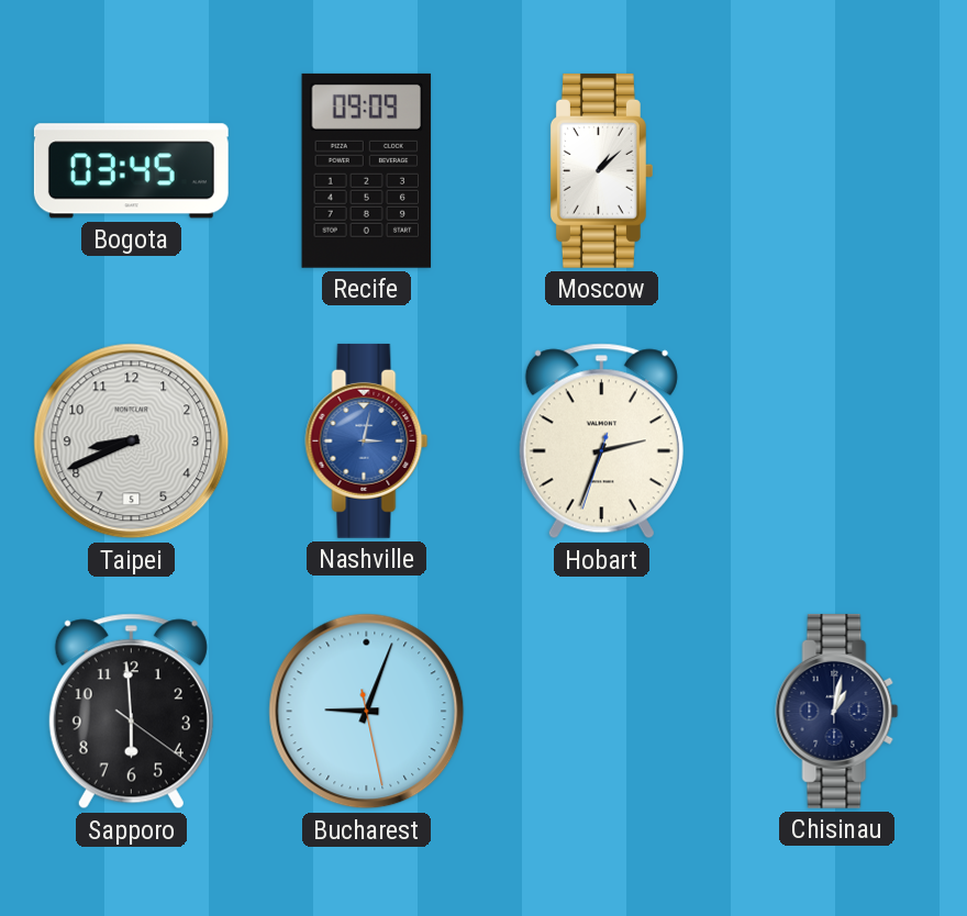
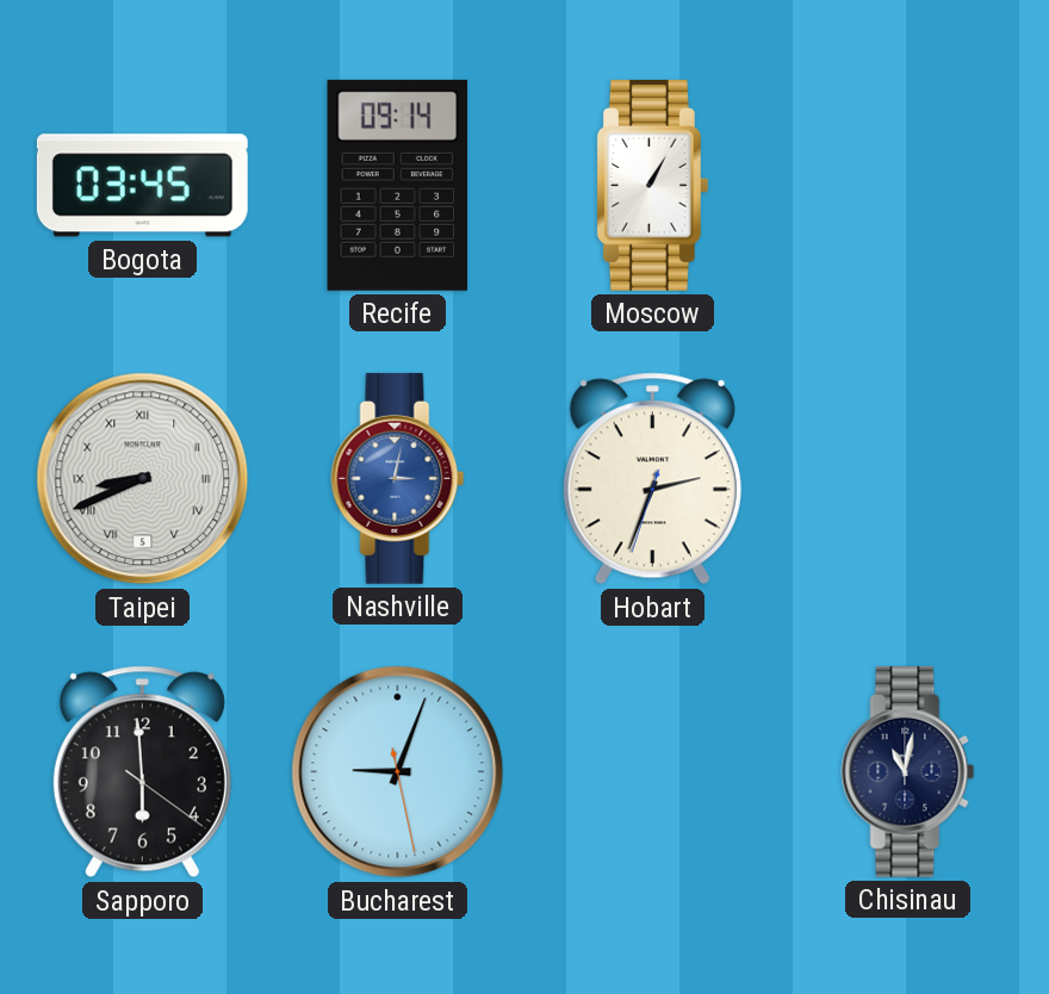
Recife: 09:09 -> 09:14 (398, 185)
Moscow: 1:08 -> 1:05 (652, 185)
Taipei numerals: Arabic -> Roman (143, 479)
Chisinau: 1:02 -> 11:02 (908, 771)
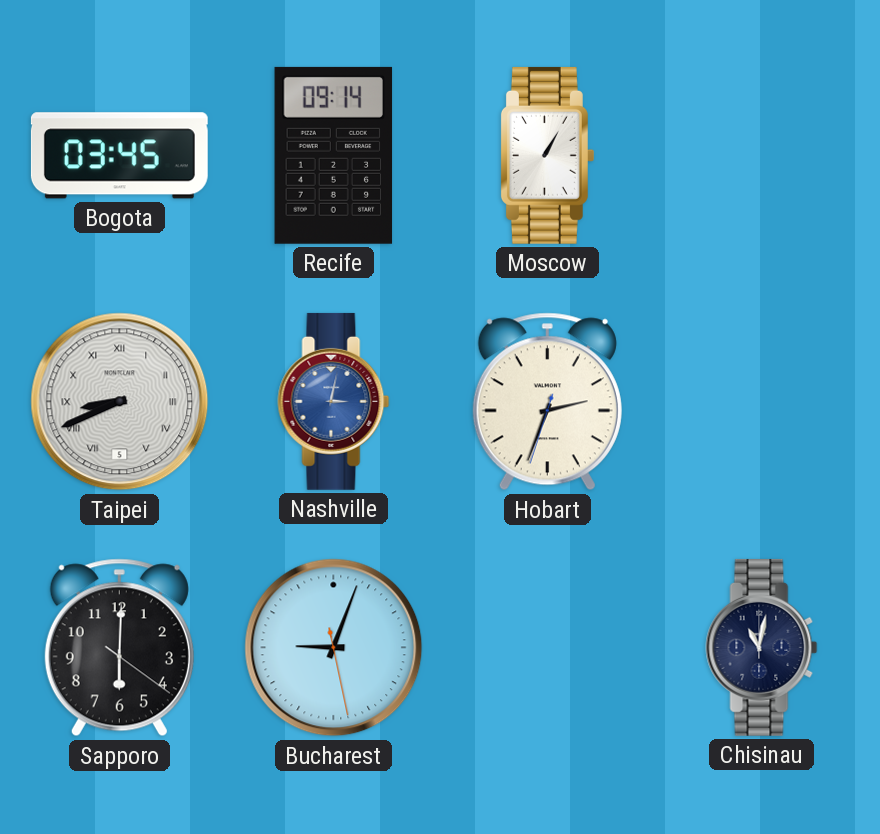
Sapporo: 5:59 -> 6:00 (119, 648)
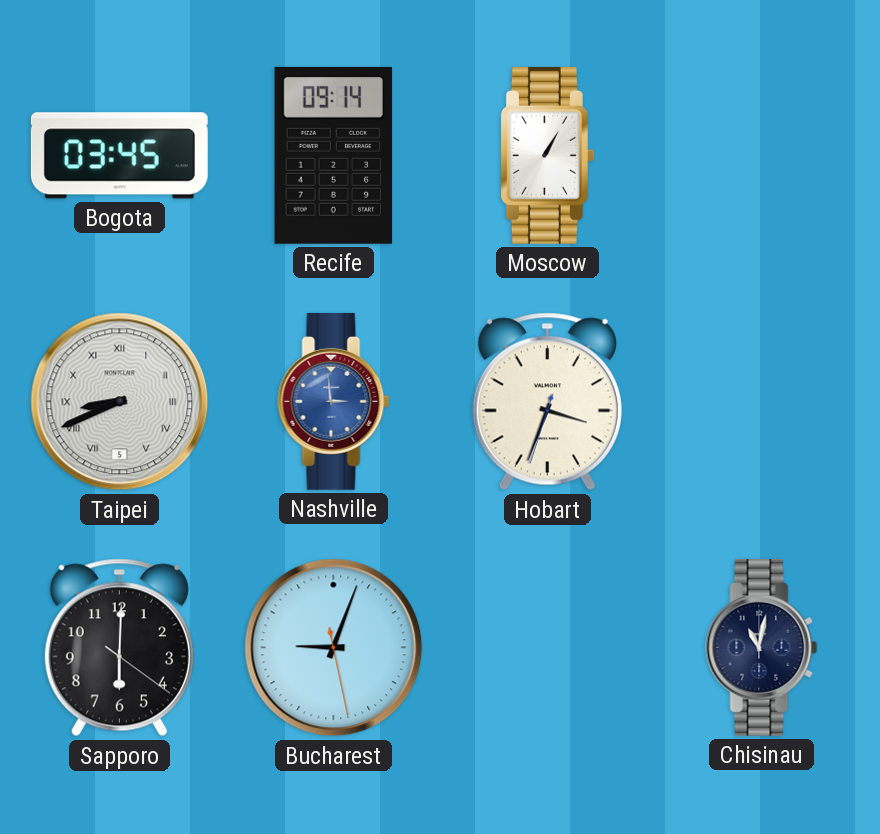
Nashville: 3:02 -> 2:59 (334, 401)
Hobart: 2:33 -> 3:33 (547, 402)
